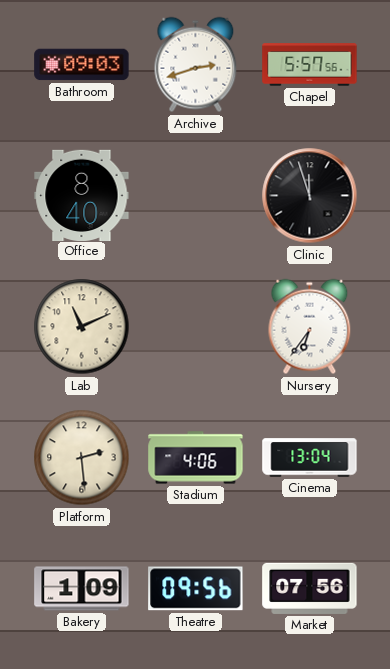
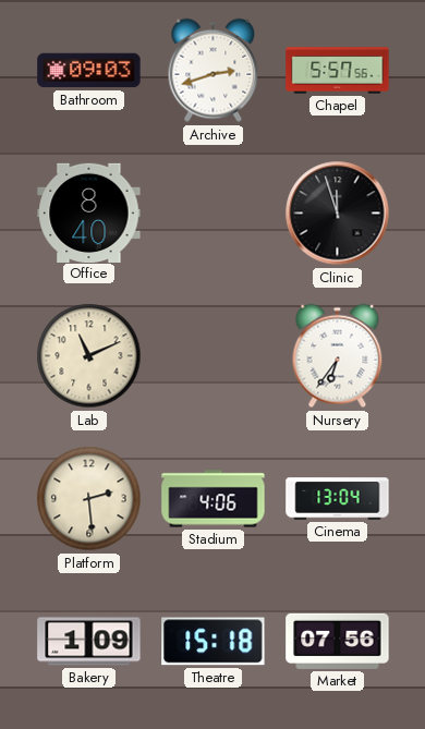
Theatre: 09:56 -> 15:18 (214, 642)
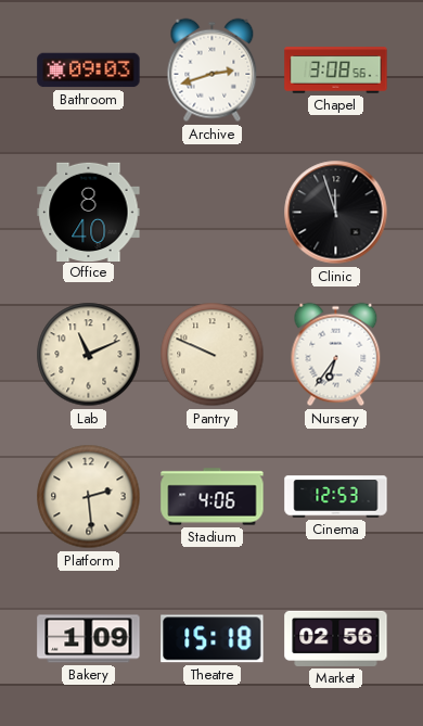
Chapel: 5:57 -> 3:08 (336, 71)
Pantry: none -> 9:49 (213, 355)
Cinema: 13:04 -> 12:53 (336, 497)
Market: 07:56 -> 02:56 (336, 638)
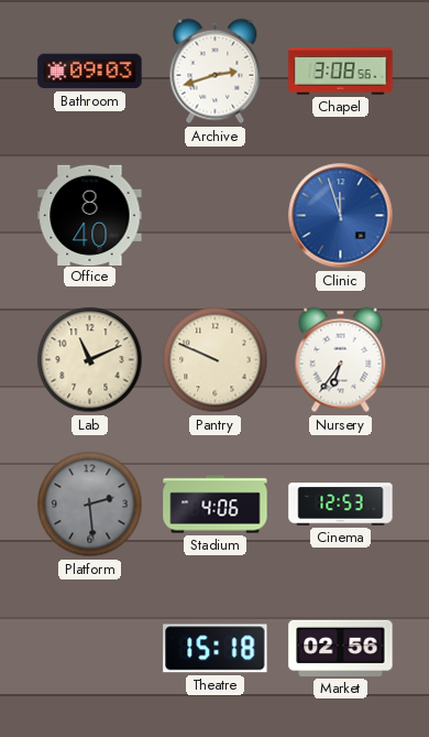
Clinic dial: black -> blue (341, 216)
Platform dial: cream -> grey (90, 505)
Bakery: 1:09 -> none (89, 639)
